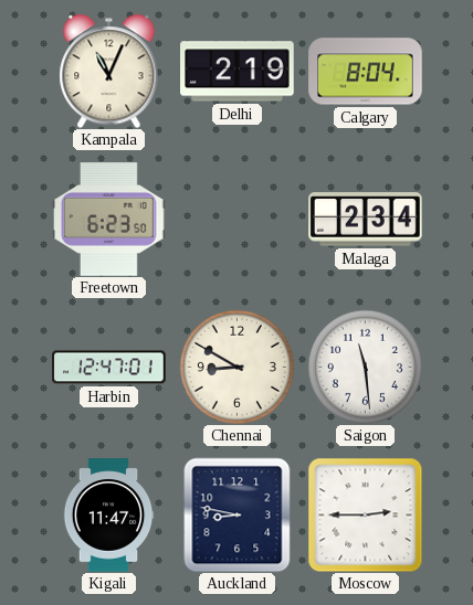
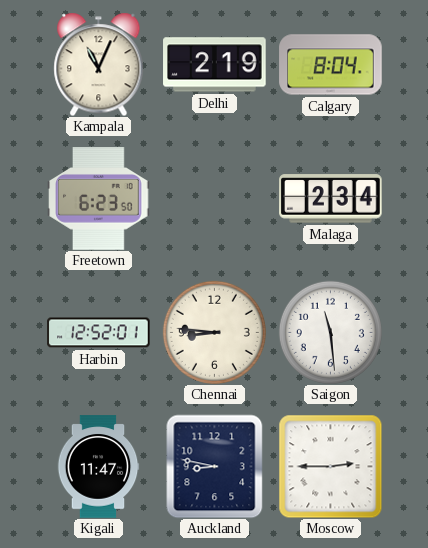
Harbin: 12:47 -> 12:52 (99, 333)
Chennai: 8:50 -> 8:46 (214, 332)
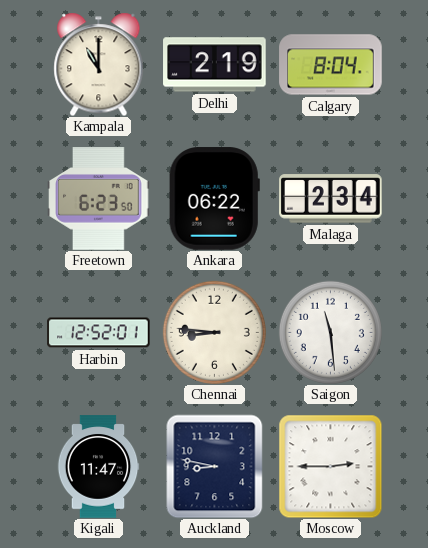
Kampala: 11:04 -> 11:00 (99, 64)
Ankara: none -> 06:22 (214, 199)
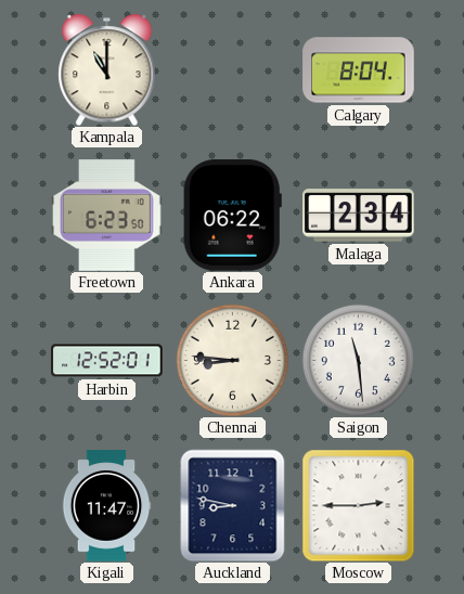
Delhi: 2:19 -> none (215, 65)
